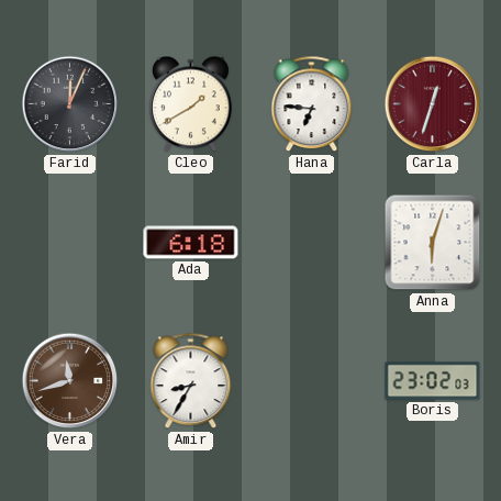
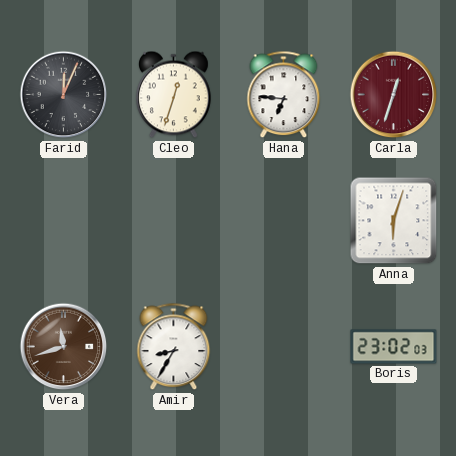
Cleo: 1:40 -> 12:33 (174, 95)
Ada: 6:18 -> none (191, 243)
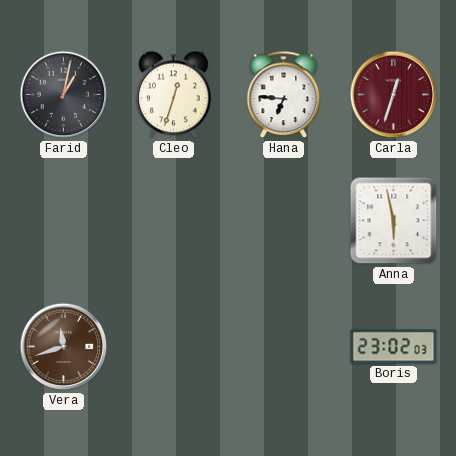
Farid: 12:04 -> 1:02 (64, 95)
Anna: 6:03 -> 5:58 (394, 221)
Amir: 8:35 -> none (174, 347)
